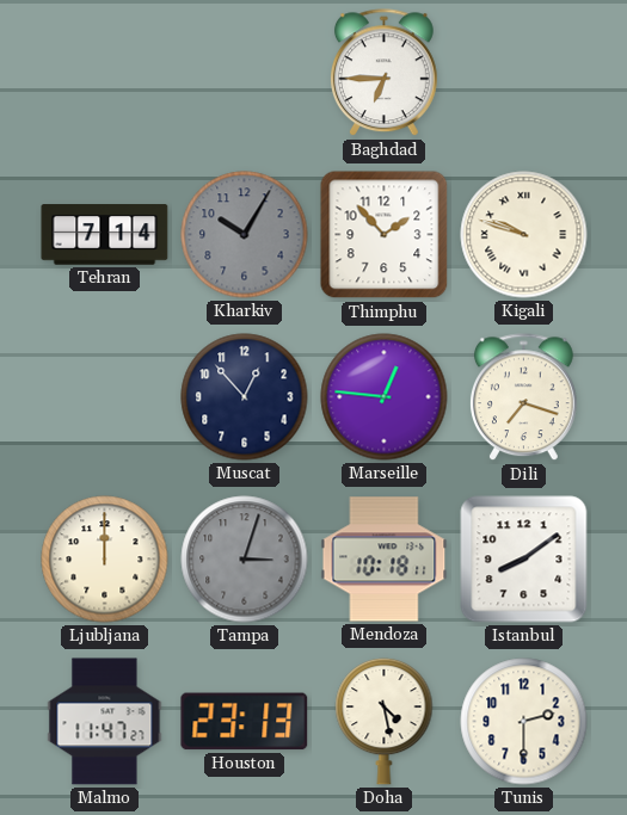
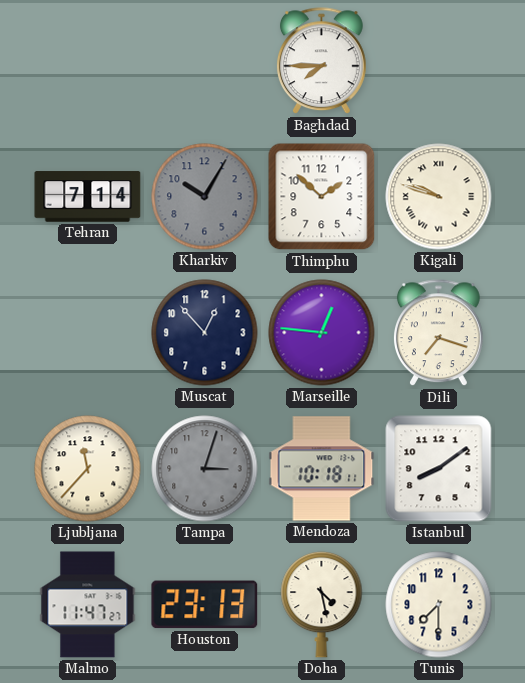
Baghdad: 6:45 -> 7:45 (321, 61)
Thimphu: 1:53 -> 1:52 (322, 197)
Ljubljana: 12:00 -> 11:37 (88, 469)
Tunis: 2:30 -> 7:30 (439, 605)
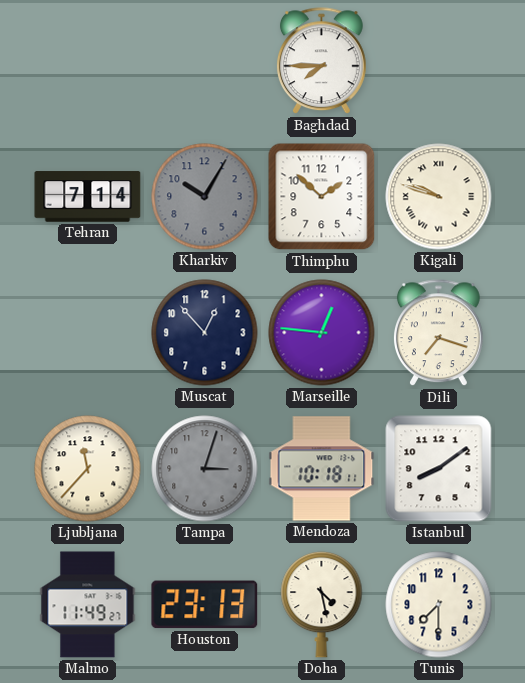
Malmo: 11:47 -> 11:49 (88, 605)
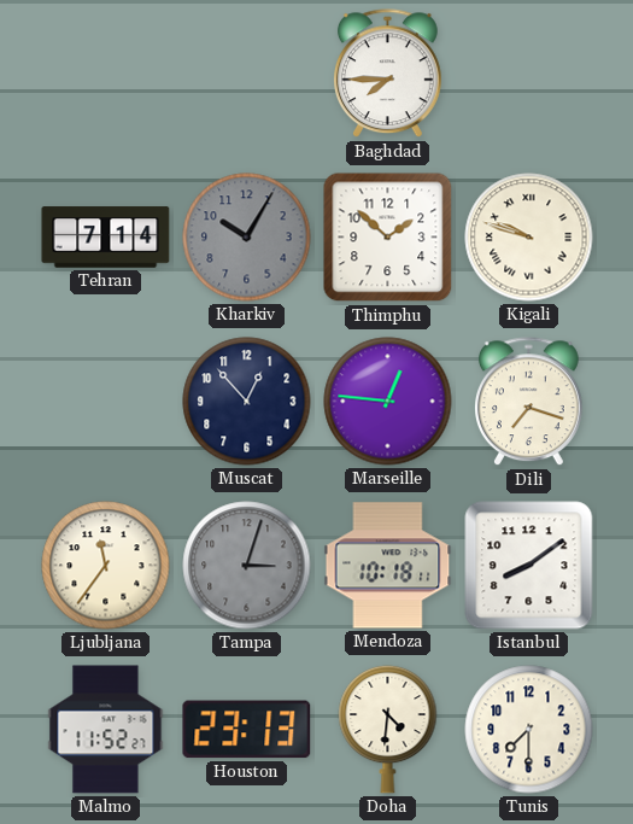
Ljubljana: 11:37 -> 11:36 (106, 566)
Malmo: 11:49 -> 11:52 (106, 730)
Doha: 4:28 -> 4:31 (388, 729)
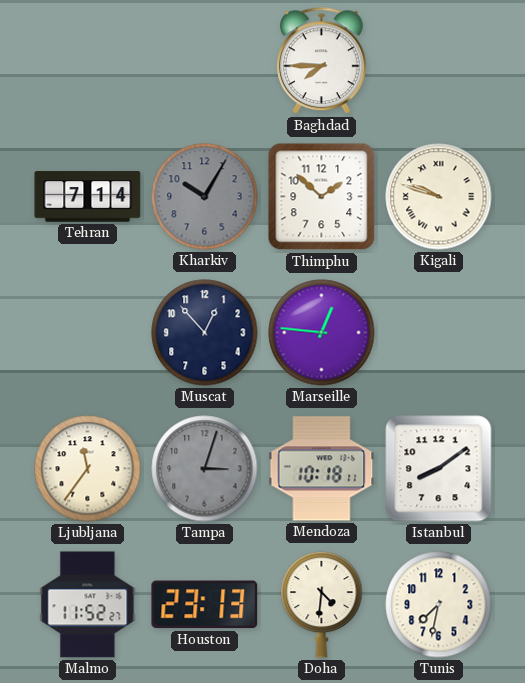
Dili: 7:18 -> none (528, 402)
Tunis: 7:30 -> 7:32 (439, 605)
